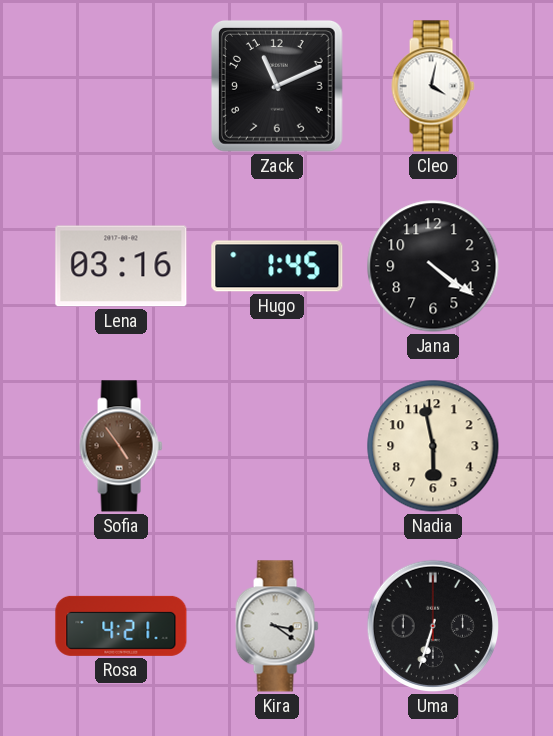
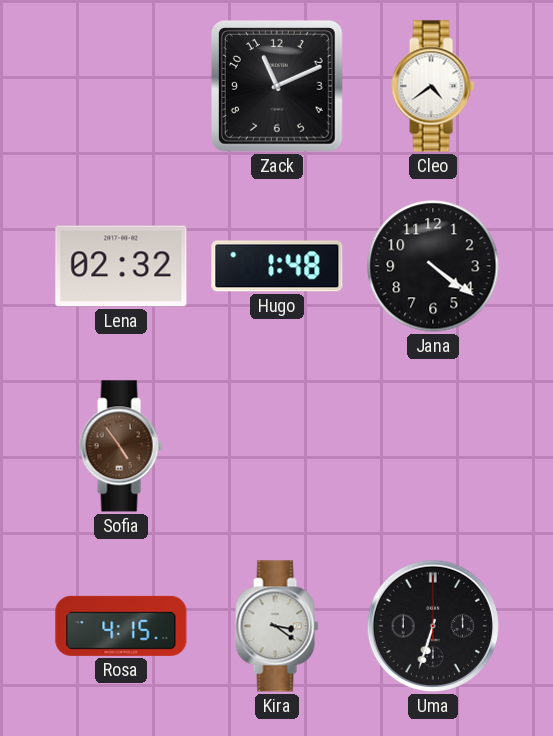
Cleo: 4:02 -> 4:39 (433, 86)
Lena: 03:16 -> 02:32 (121, 266)
Hugo: 1:45 -> 1:48 (277, 266)
Nadia: 5:58 -> none (433, 446)
Rosa: 4:21 -> 4:15 (121, 626)
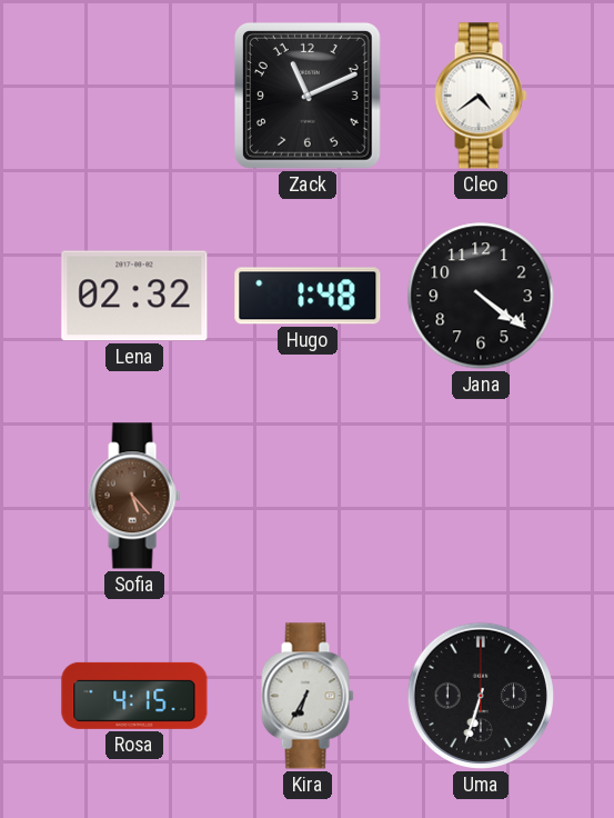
Sofia: 4:54 -> 5:23 (134, 496)
Kira: 3:21 -> 6:35 (308, 696)
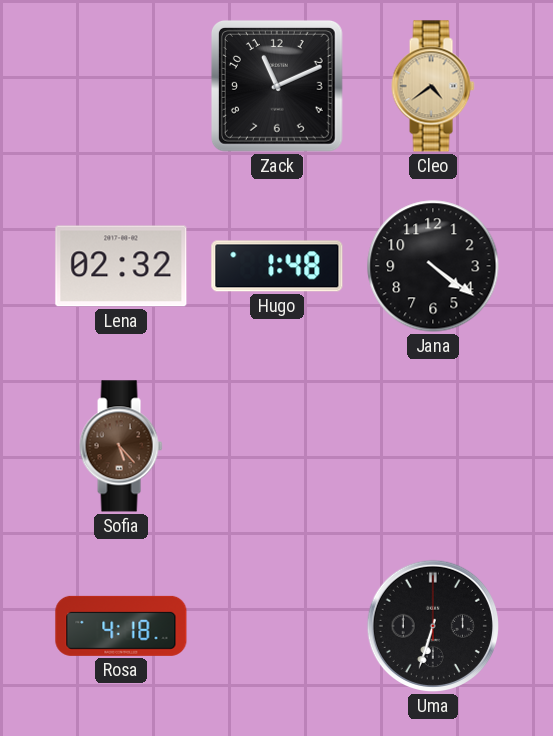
Cleo dial: white -> champagne (433, 86)
Rosa: 4:15 -> 4:18 (121, 626)
Kira: 6:35 -> none (308, 696)
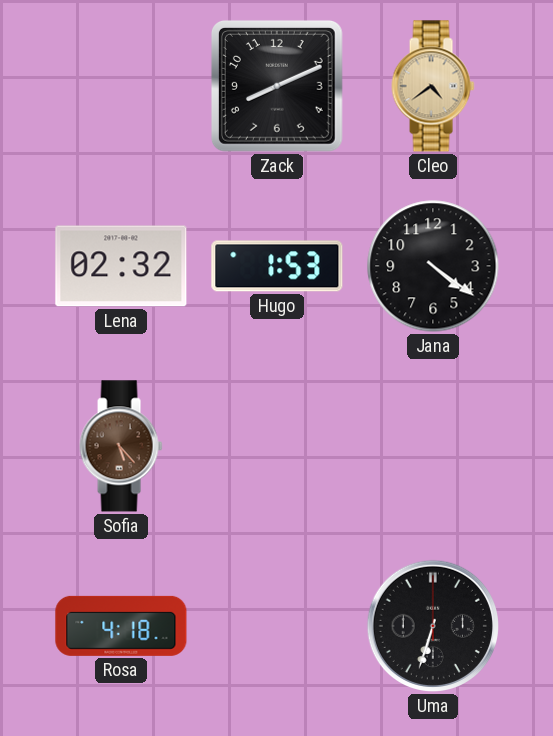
Zack: 11:11 -> 8:11 (277, 86)
Hugo: 1:48 -> 1:53 (277, 266)
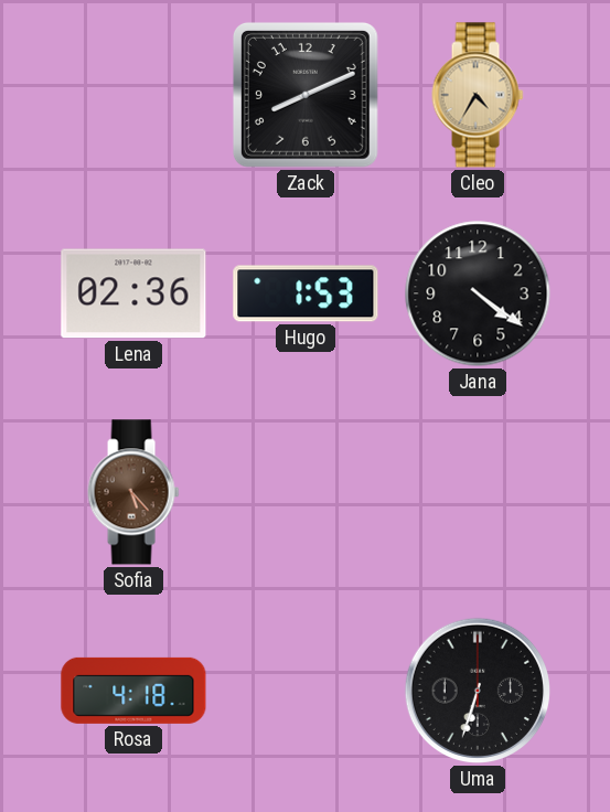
Cleo: 4:39 -> 4:35 (478, 95)
Lena: 02:32 -> 02:36 (133, 293)
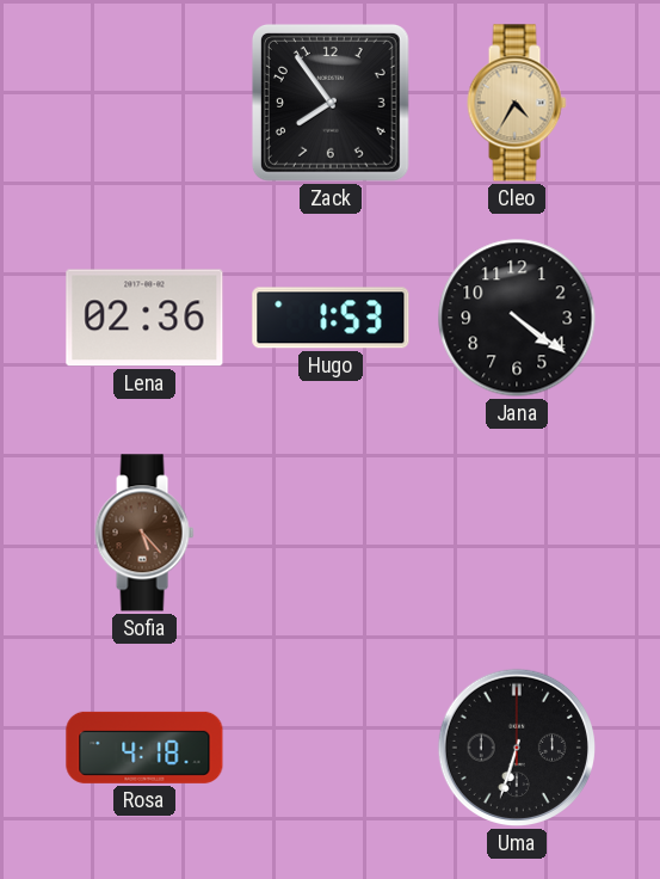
Zack: 8:11 -> 7:54 (331, 103)
